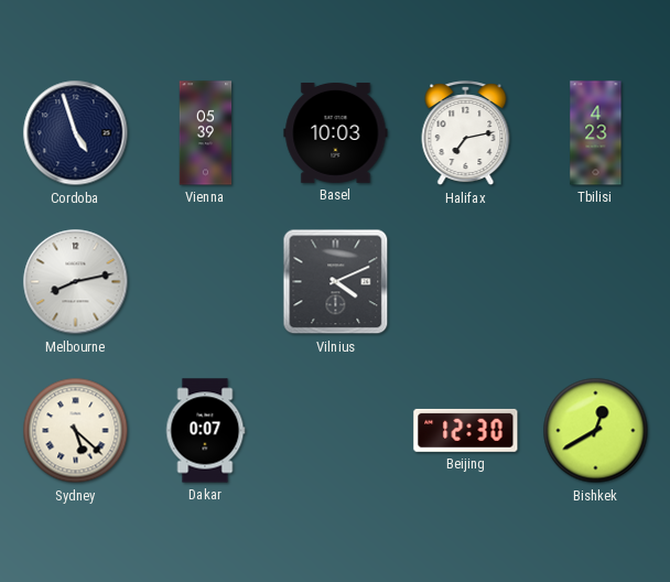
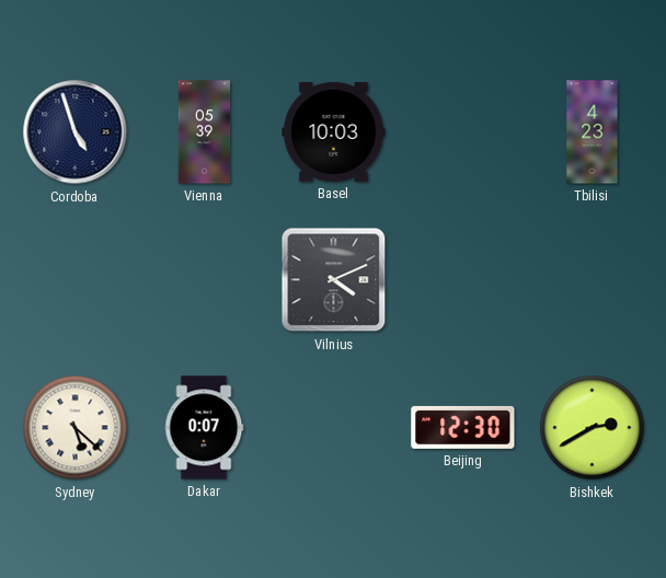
Halifax: 7:13 -> none (466, 133)
Melbourne: 8:13 -> none (76, 282)
Bishkek: 12:40 -> 2:40 (593, 428)
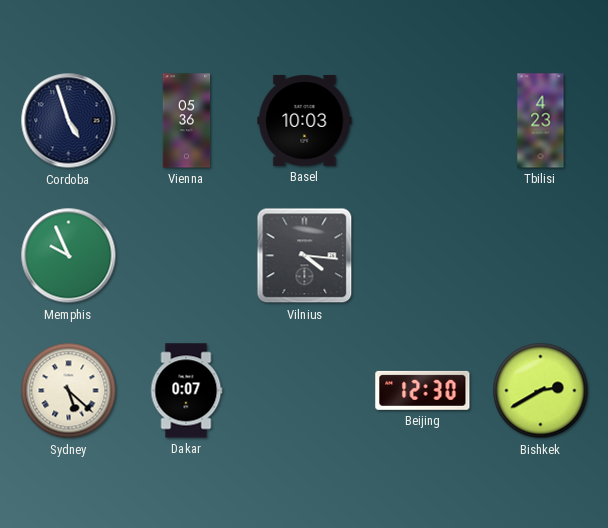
Vienna: 05:39 -> 05:36 (187, 121)
Memphis: none -> 9:56 (69, 256)
Vilnius: 4:11 -> 4:16 (305, 256)
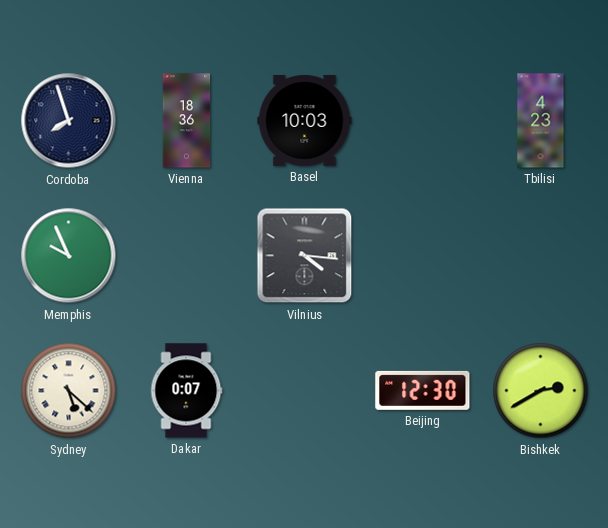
Cordoba: 4:57 -> 7:57 (69, 121)
Vienna: 05:36 -> 18:36 (187, 121)
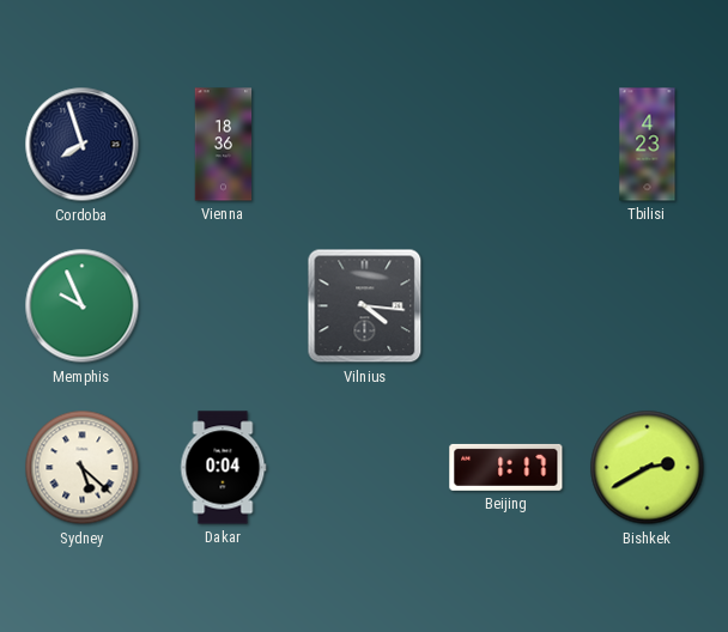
Basel: 10:03 -> none (305, 121)
Dakar: 0:07 -> 0:04 (223, 468)
Beijing: 12:30 -> 1:17 (506, 467)
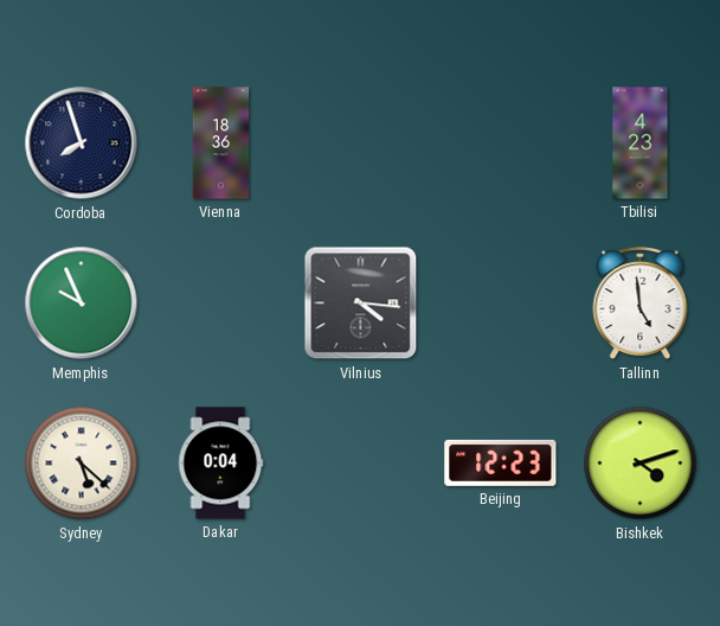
Tallinn: none -> 4:59 (641, 304)
Beijing: 1:17 -> 12:23 (501, 462)
Bishkek: 2:40 -> 4:12 (641, 464)
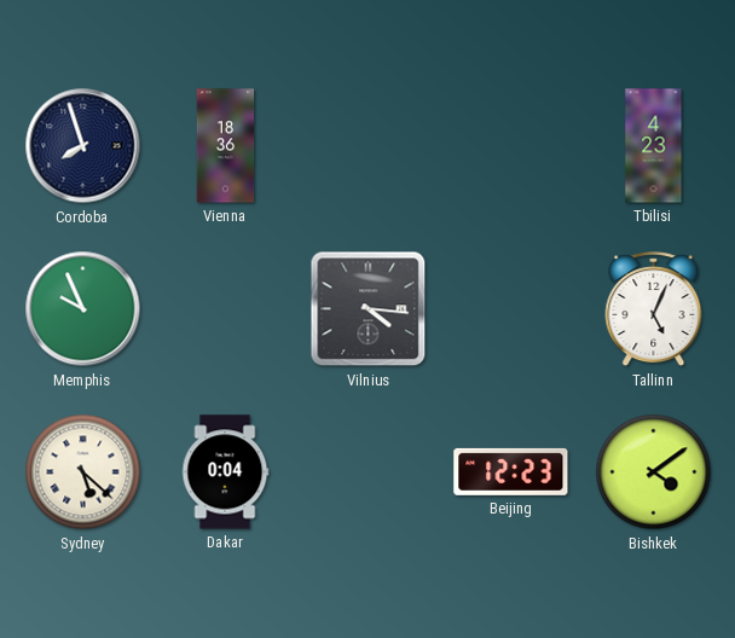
Tallinn: 4:59 -> 5:04 (654, 309)
Bishkek: 4:12 -> 4:09 (654, 472)
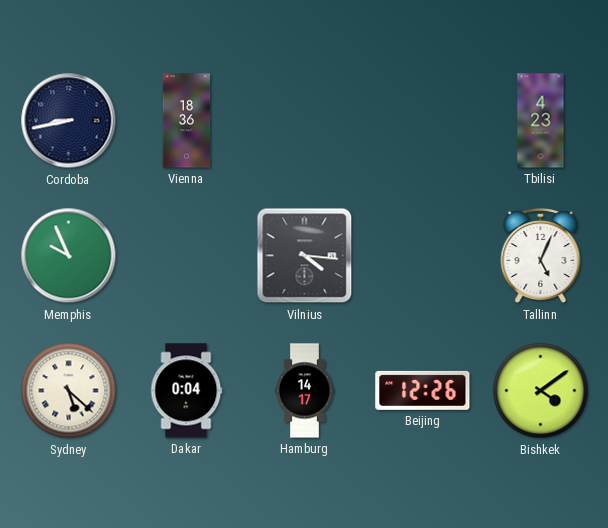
Cordoba: 7:57 -> 8:43 (69, 121)
Hamburg: none -> 14:17 (305, 391)
Beijing: 12:23 -> 12:26 (423, 390)
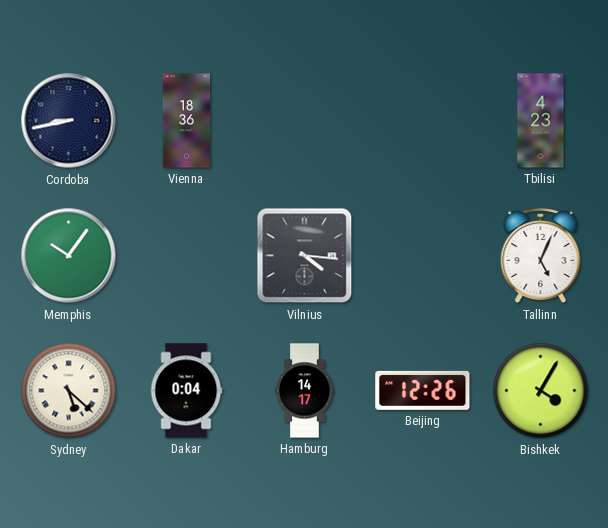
Memphis: 9:56 -> 10:06 (69, 256)
Bishkek: 4:09 -> 4:05 (541, 391)
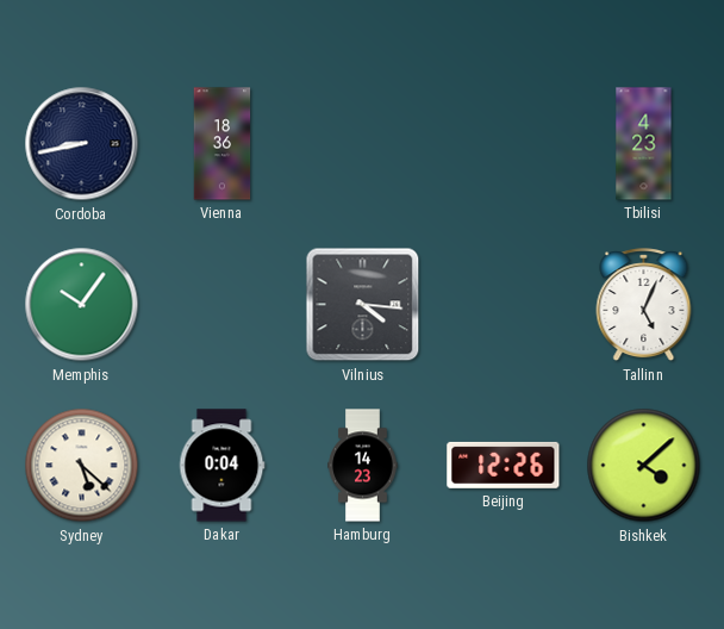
Hamburg: 14:17 -> 14:23 (363, 466)
Bishkek: 4:05 -> 4:08 (644, 466)
